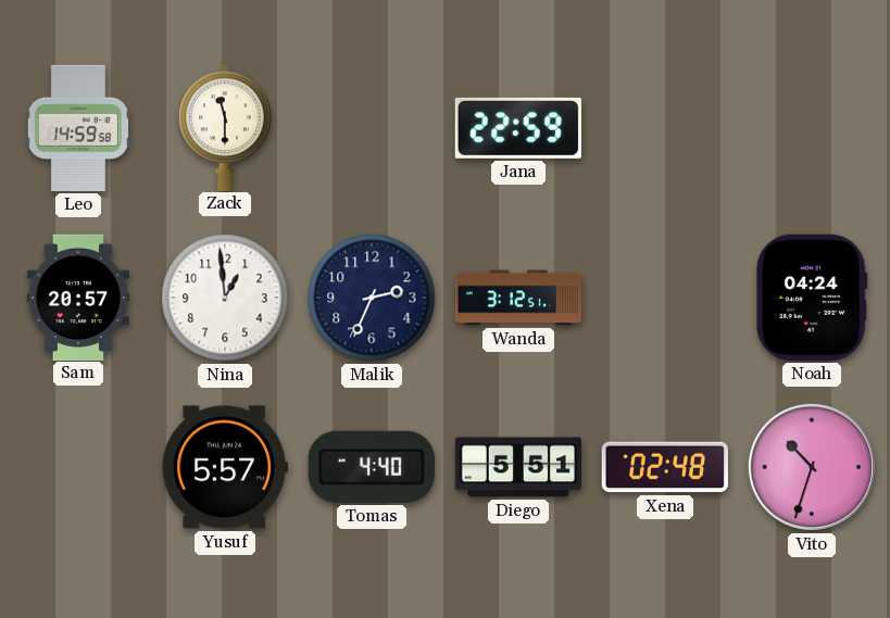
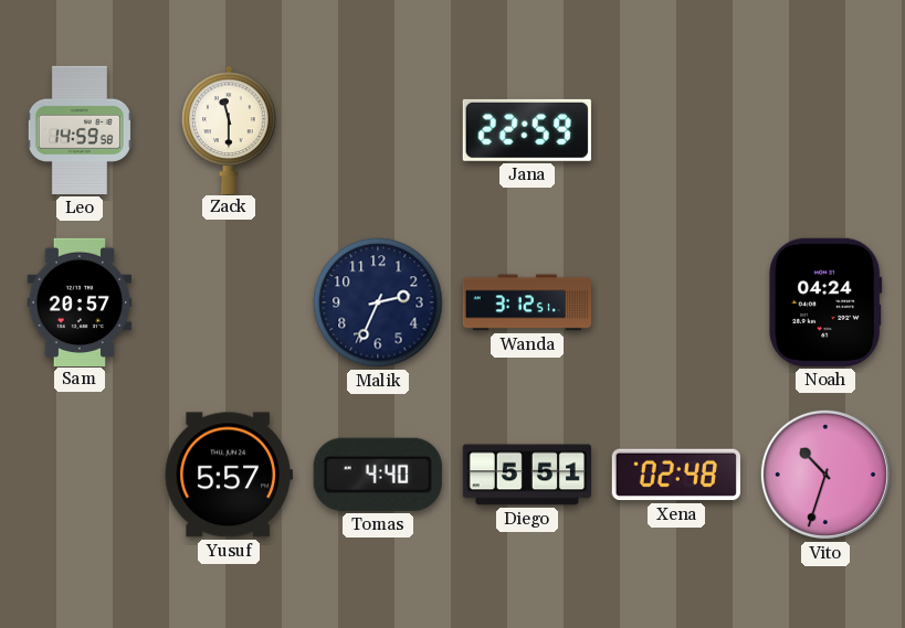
Nina: 12:59 -> none (225, 298)
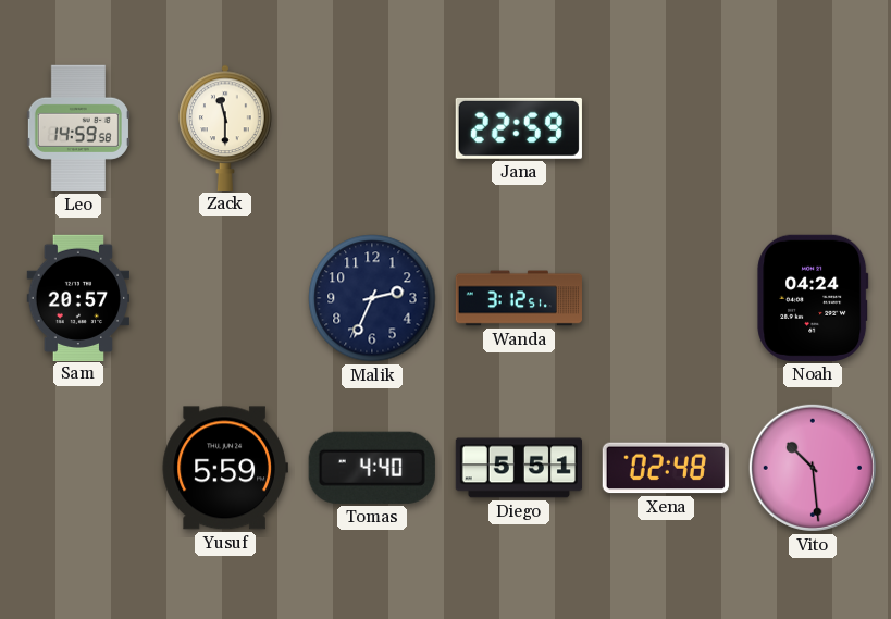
Yusuf: 5:57 -> 5:59 (225, 468)
Vito: 10:33 -> 10:29 (813, 468)
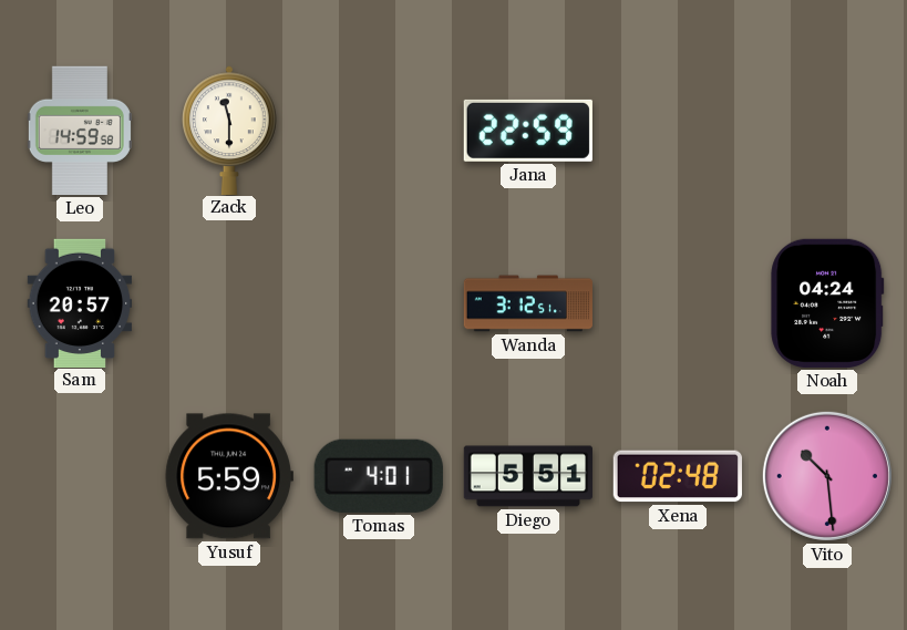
Malik: 2:34 -> none (372, 298)
Tomas: 4:40 -> 4:01 (379, 476)
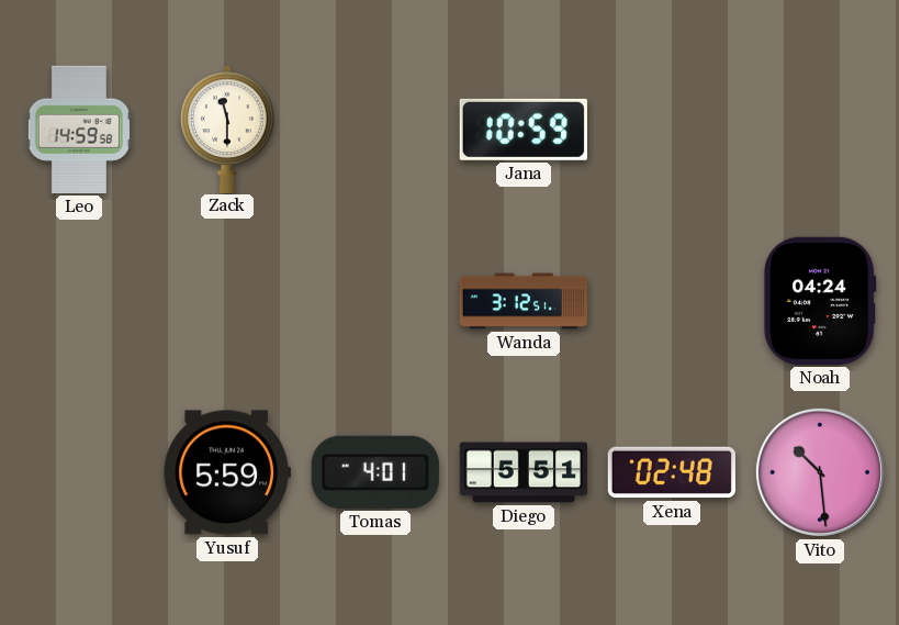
Jana: 22:59 -> 10:59 (524, 130)
Sam: 20:57 -> none (80, 302)
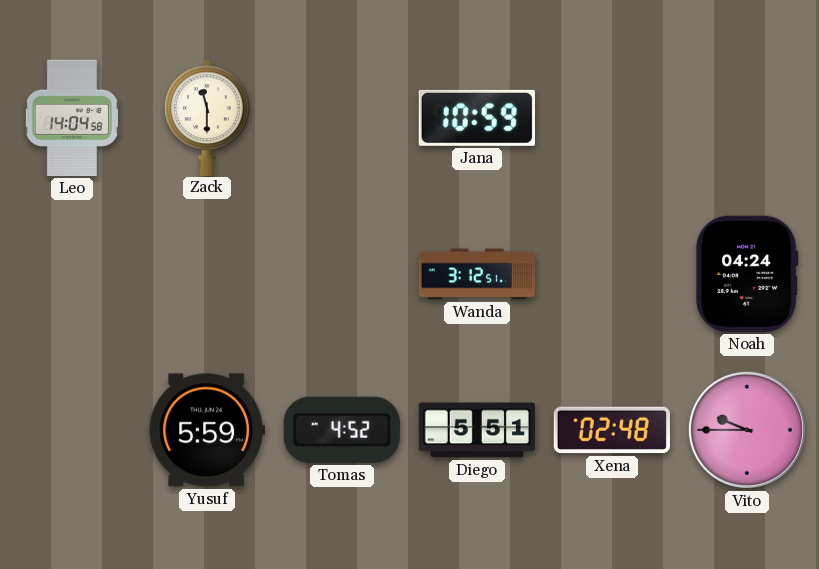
Leo: 14:59 -> 14:04 (72, 118)
Tomas: 4:01 -> 4:52 (342, 430)
Vito: 10:29 -> 9:45 (747, 430)
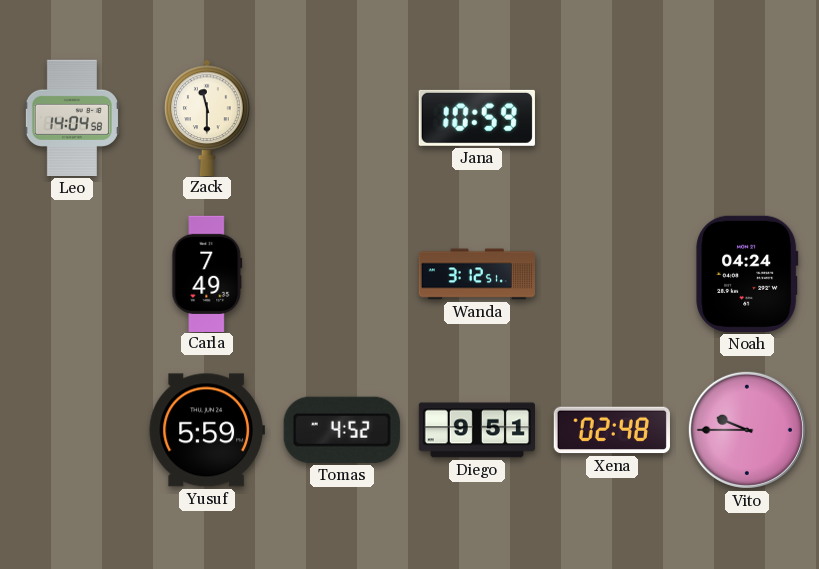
Carla: none -> 7:49 (207, 273)
Diego: 5:51 -> 9:51 (476, 430)
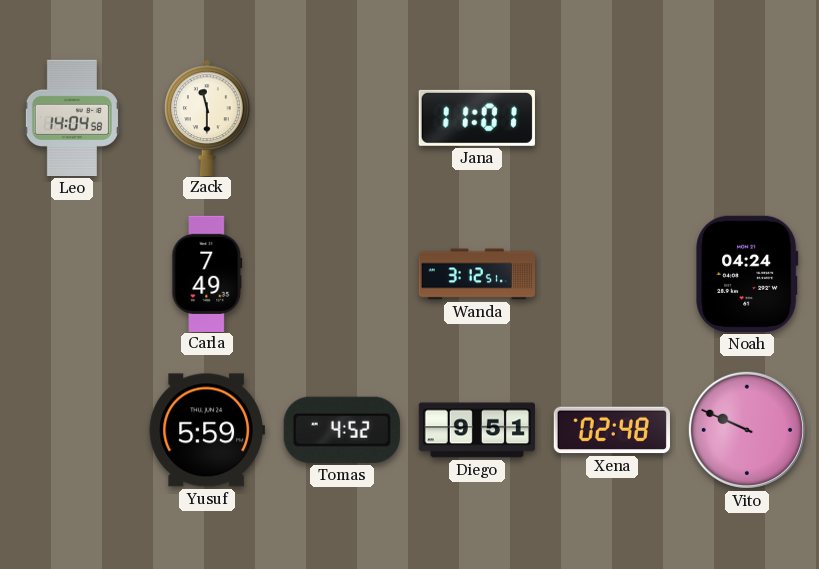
Jana: 10:59 -> 11:01 (477, 118)
Vito: 9:45 -> 9:49 (747, 430)
